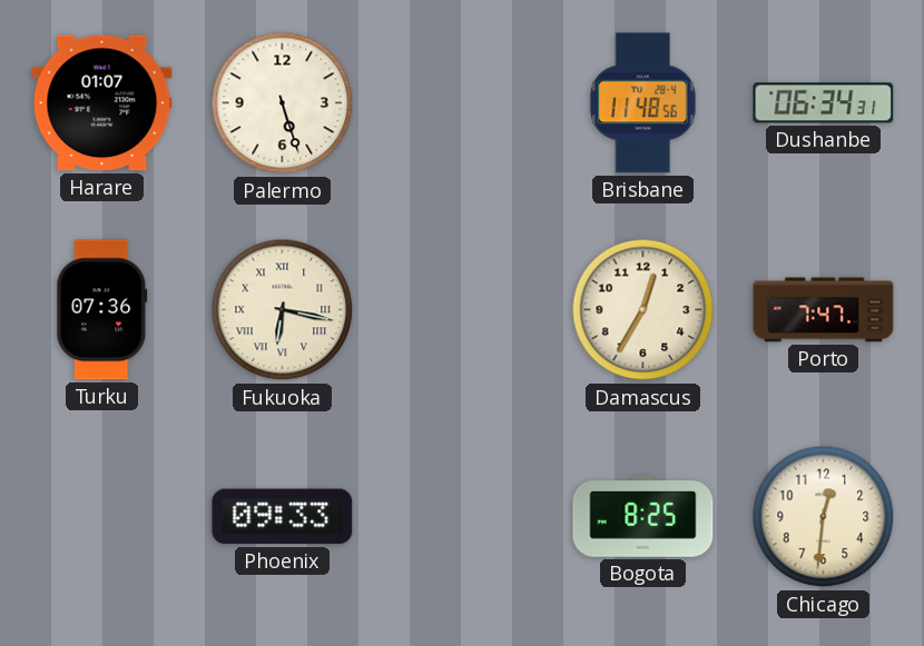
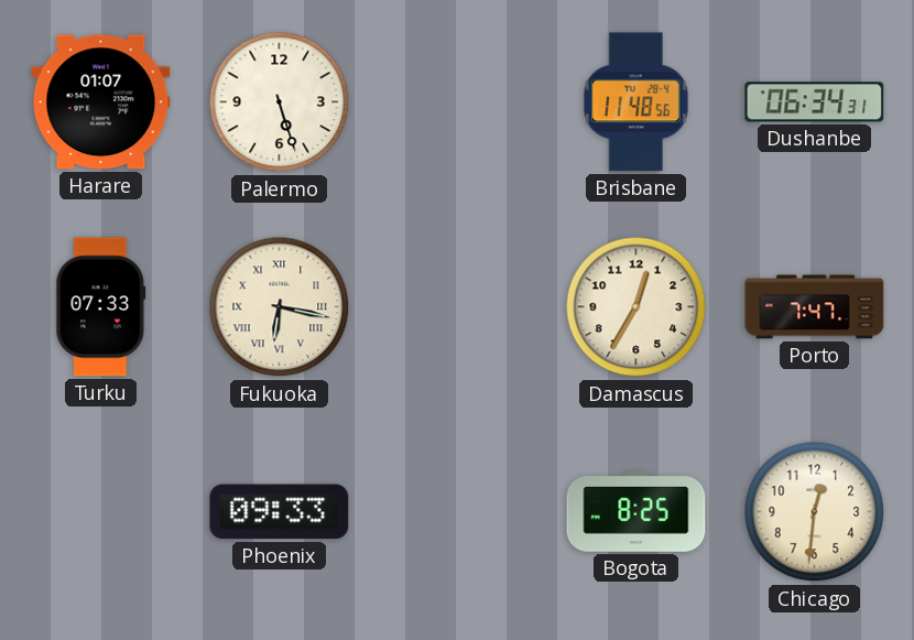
Turku: 07:36 -> 07:33 (101, 307)
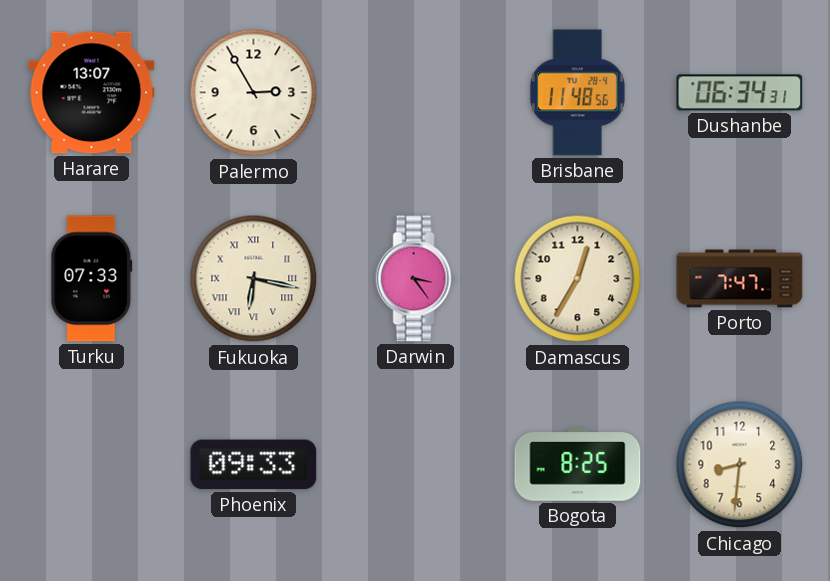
Harare: 01:07 -> 13:07 (92, 93)
Palermo: 5:27 -> 2:55 (254, 93)
Darwin: none -> 3:24 (416, 279)
Chicago: 12:31 -> 8:31 (740, 465)
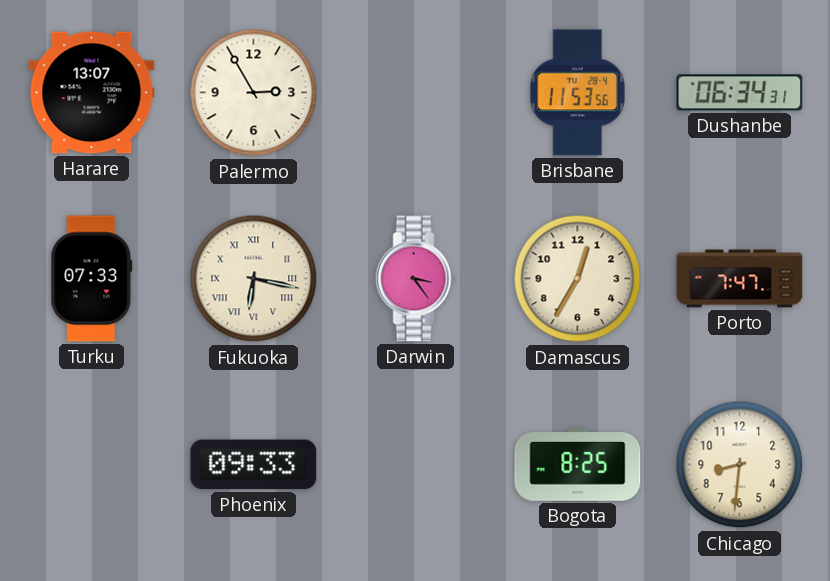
Brisbane: 11:48 -> 11:53 (577, 93)
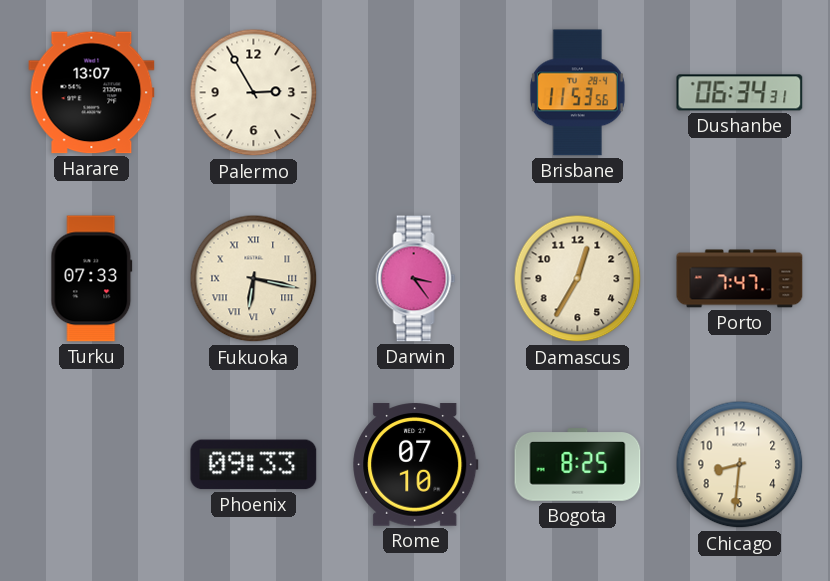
Rome: none -> 07:10 (416, 465)
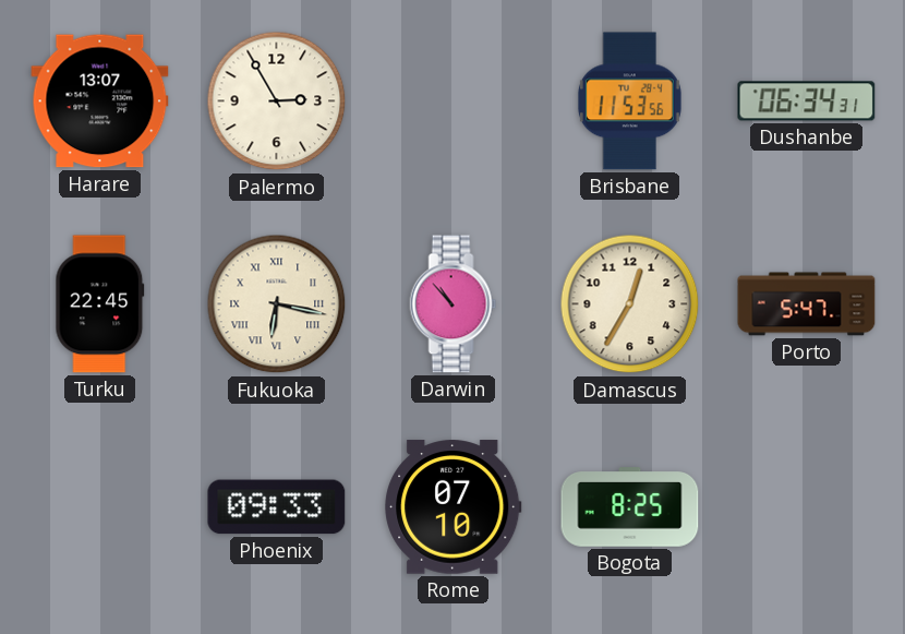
Turku: 07:33 -> 22:45 (100, 304)
Darwin: 3:24 -> 10:53 (454, 304)
Porto: 7:47 -> 5:47 (807, 304)
Chicago: 8:31 -> none (740, 465)
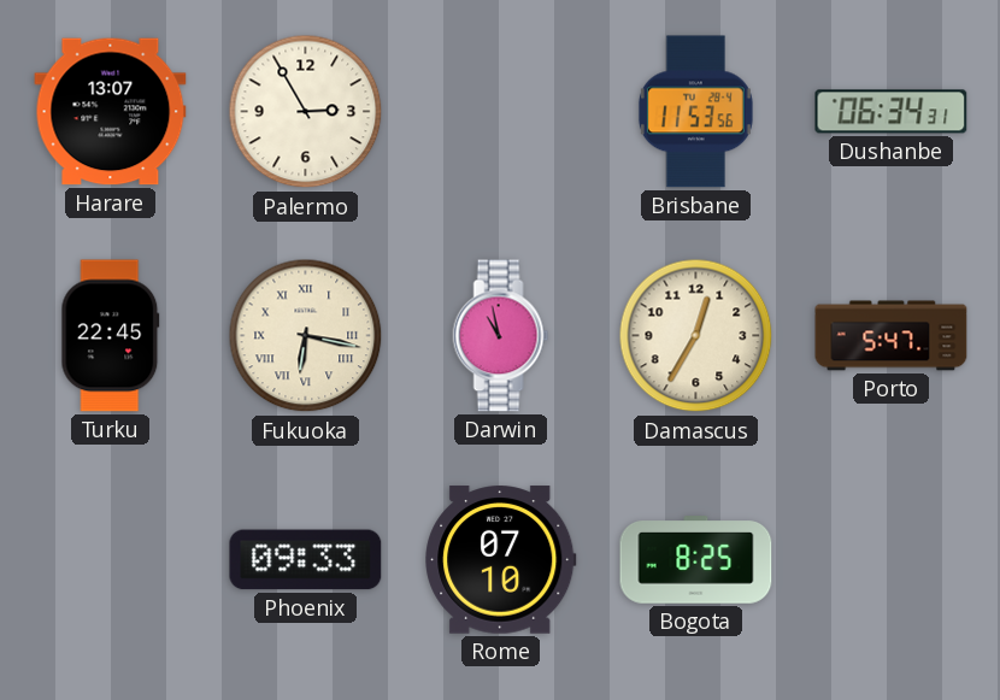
Darwin: 10:53 -> 10:58 (501, 336)
